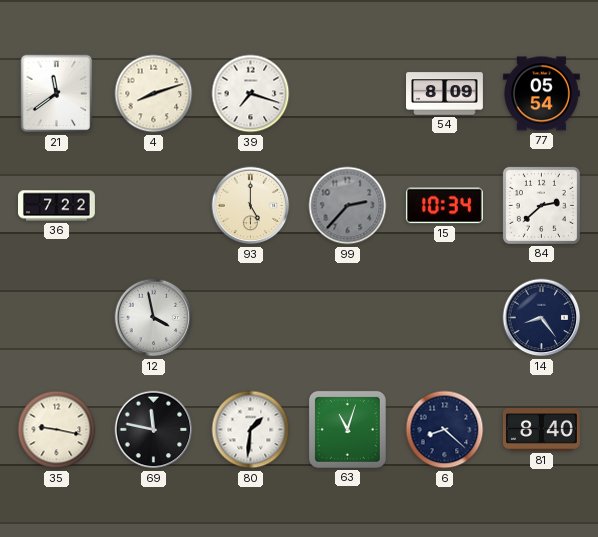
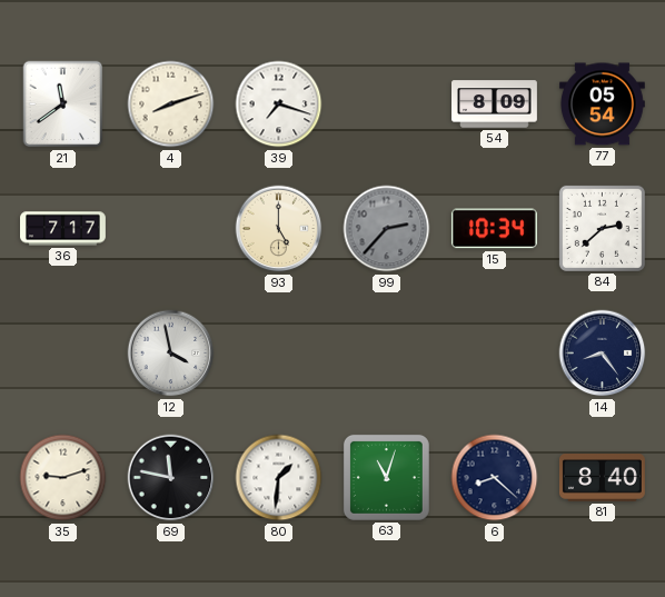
36: 7:22 -> 7:17 (63, 229)
35: 9:17 -> 9:12 (63, 478)
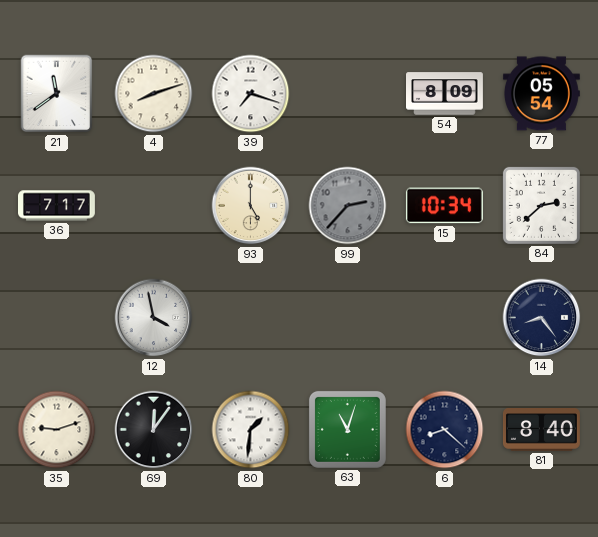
69: 11:47 -> 12:06 (154, 430)
